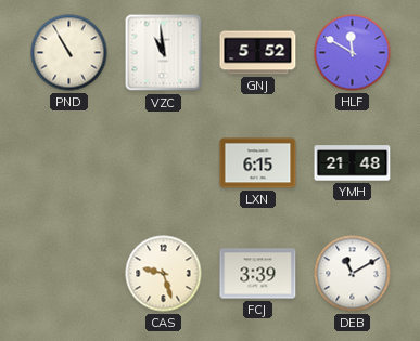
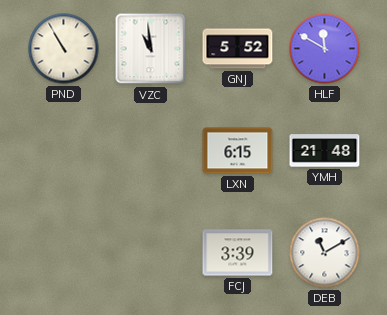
CAS: 9:27 -> none (164, 274)
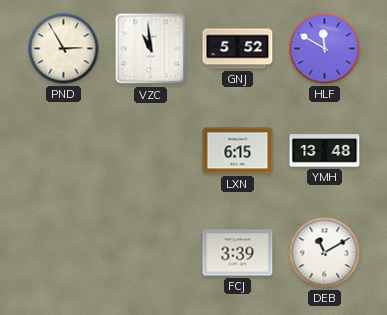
PND: 10:55 -> 2:55 (64, 49)
YMH: 21:48 -> 13:48 (325, 151)
